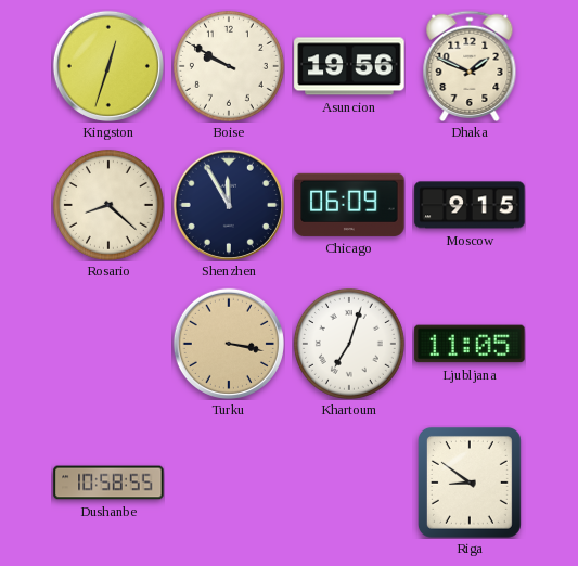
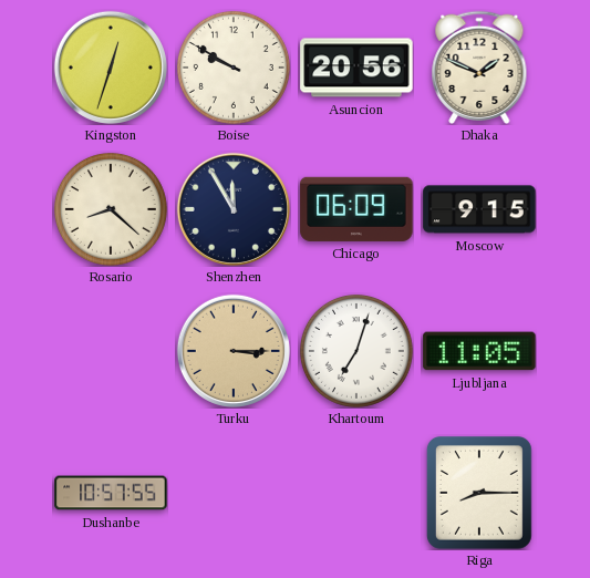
Asuncion: 19:56 -> 20:56 (356, 68)
Turku: 3:17 -> 3:15 (234, 351)
Dushanbe: 10:58 -> 10:57 (111, 493)
Riga: 8:51 -> 8:15 (479, 493)
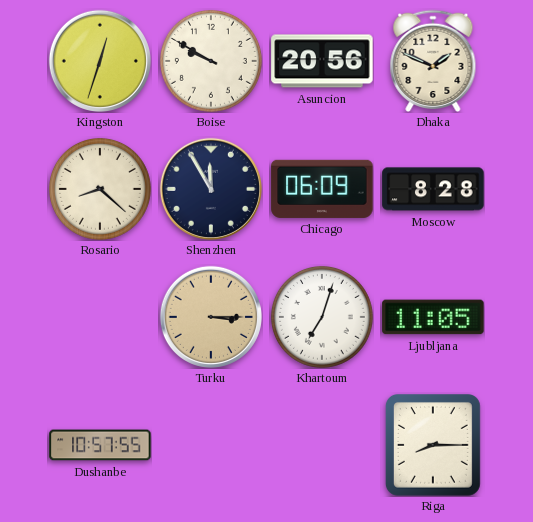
Moscow: 9:15 -> 8:28 (433, 189)
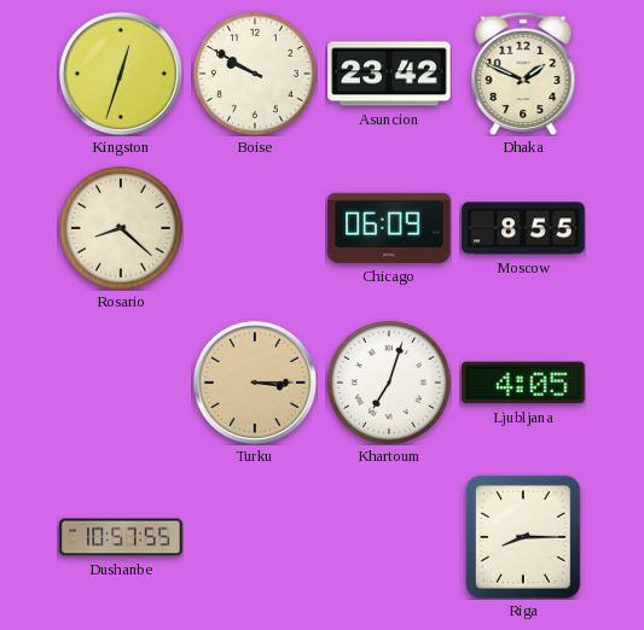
Asuncion: 20:56 -> 23:42 (389, 74)
Shenzhen: 11:55 -> none (211, 189)
Moscow: 8:28 -> 8:55 (523, 228)
Ljubljana: 11:05 -> 4:05 (523, 383)
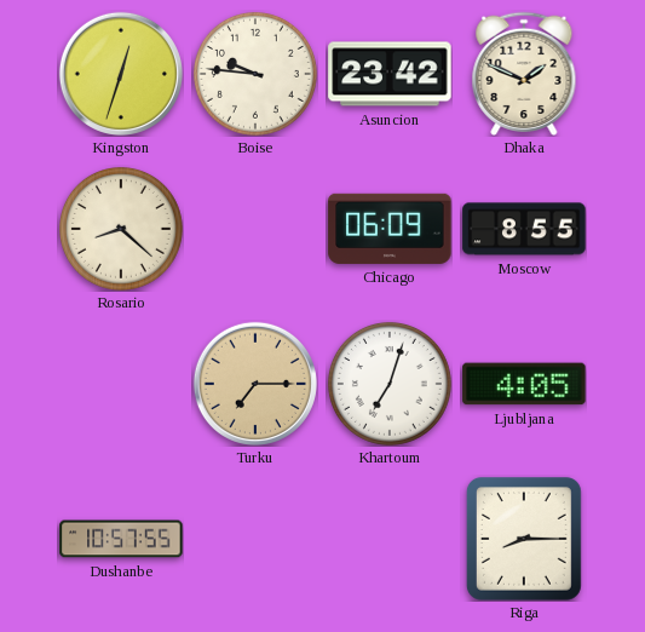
Boise: 9:50 -> 9:46 (255, 74)
Turku: 3:15 -> 7:15 (255, 384)
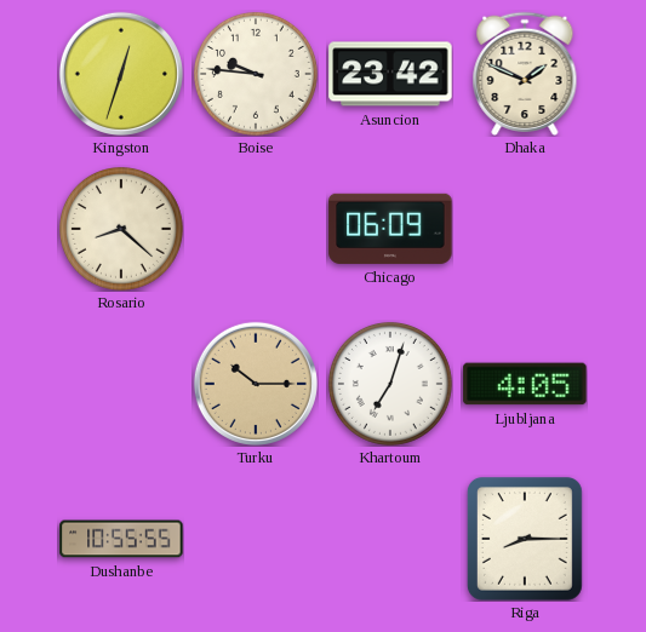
Moscow: 8:55 -> none (524, 229)
Turku: 7:15 -> 10:15 (256, 384)
Dushanbe: 10:57 -> 10:55 (121, 539)
